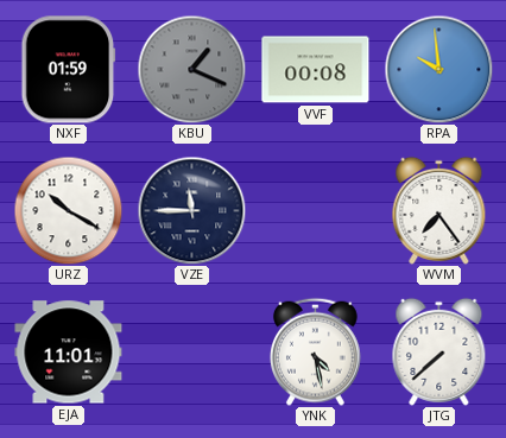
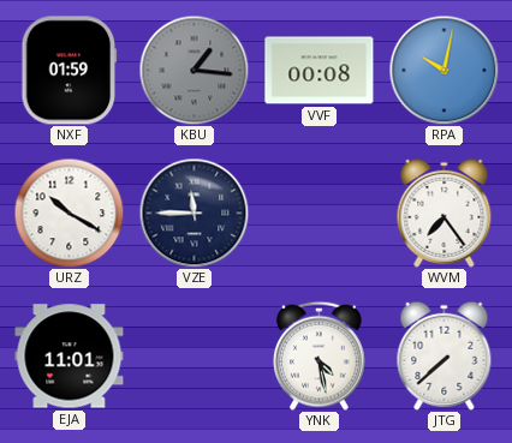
KBU: 1:19 -> 1:16 (194, 70)
RPA: 9:59 -> 10:02 (443, 70)
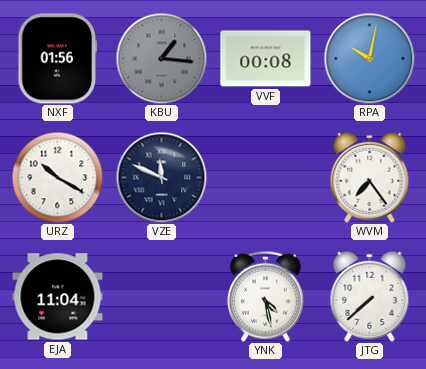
NXF: 01:59 -> 01:56 (58, 59)
VZE: 11:45 -> 11:49 (161, 177)
EJA: 11:01 -> 11:04 (58, 297)
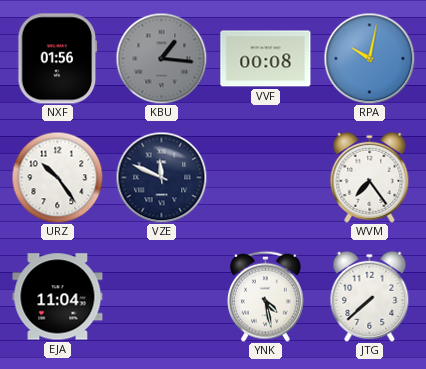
URZ: 10:20 -> 10:24 (57, 177)
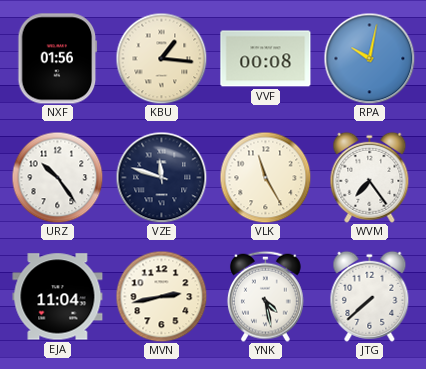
KBU dial: grey -> cream (161, 58)
VZE: 11:49 -> 11:48 (161, 177)
VLK: none -> 11:25 (265, 177)
MVN: none -> 2:43 (161, 296)
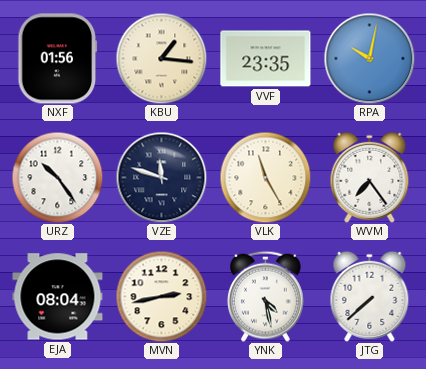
VVF: 00:08 -> 23:35 (266, 59)
EJA: 11:04 -> 08:04 (58, 297)
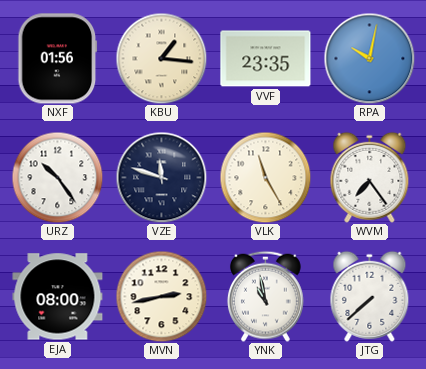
EJA: 08:04 -> 08:00 (58, 297)
YNK: 4:28 -> 10:58 (265, 296)
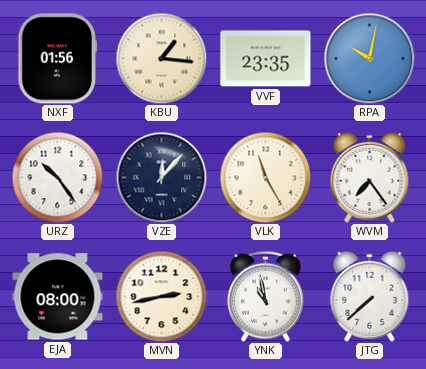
VZE: 11:48 -> 12:07 (161, 177)
